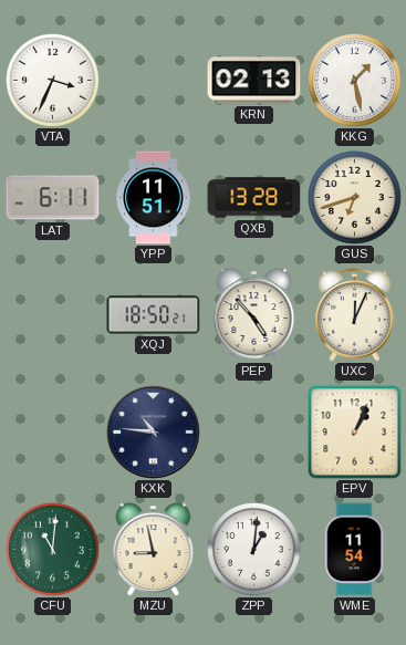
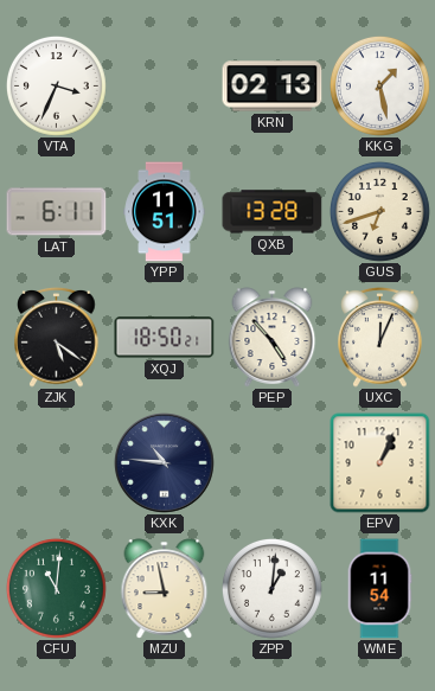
ZJK: none -> 5:21 (57, 338)
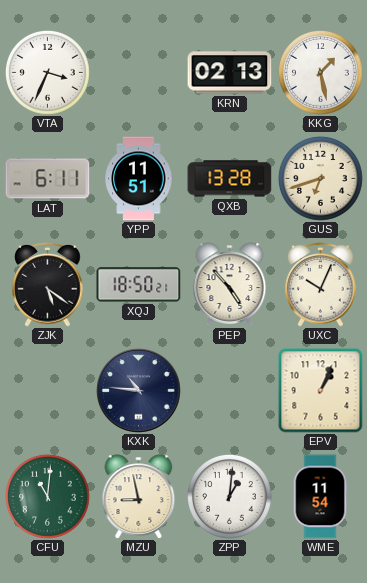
UXC: 12:04 -> 10:04 (321, 285)
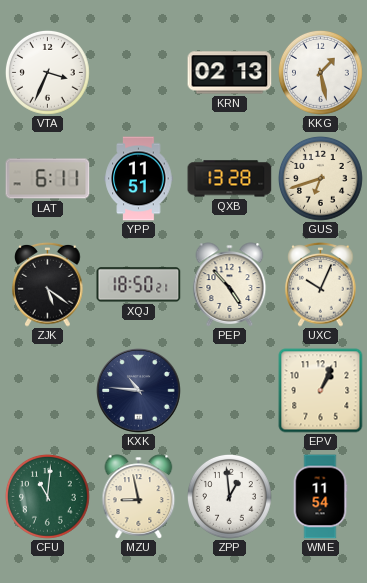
ZPP: 1:01 -> 12:59 (229, 496)
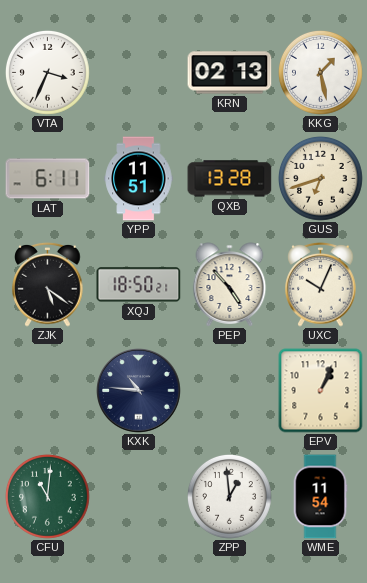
MZU: 8:58 -> none (139, 497)
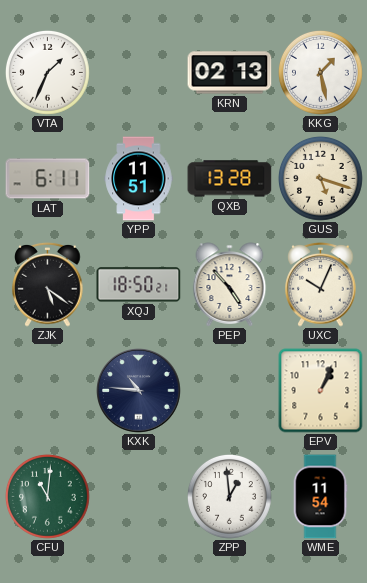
VTA: 3:34 -> 1:34 (47, 72)
GUS: 6:42 -> 5:18 (320, 178)
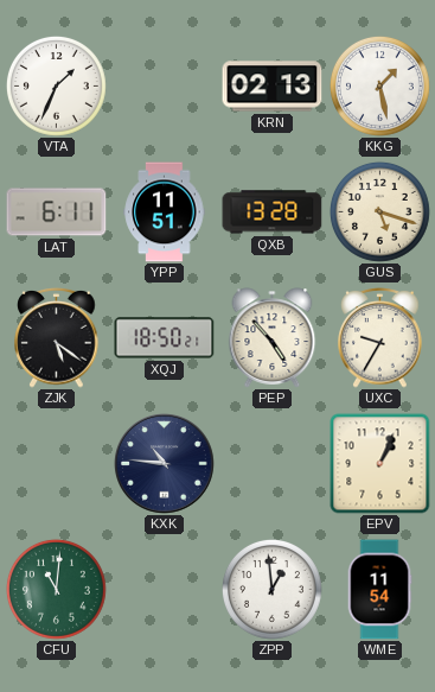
UXC: 10:04 -> 9:35 (380, 338)
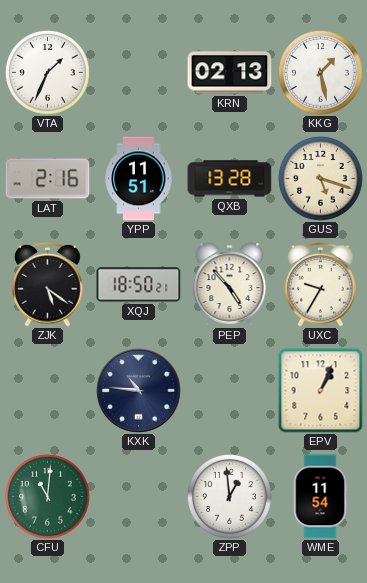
LAT: 6:11 -> 2:16 (48, 179)
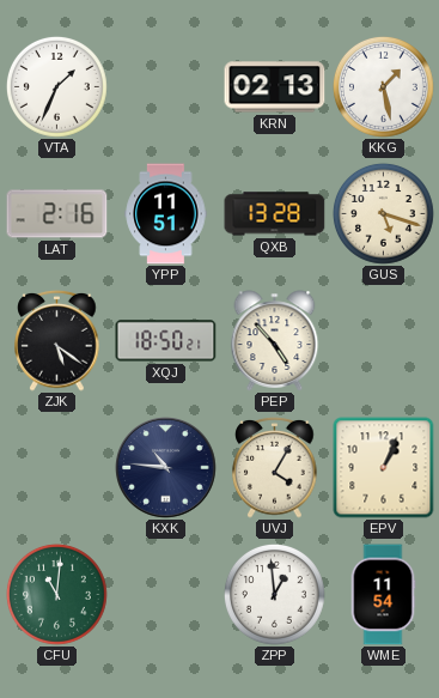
UXC: 9:35 -> none (321, 285)
UVJ: none -> 4:05 (275, 468)
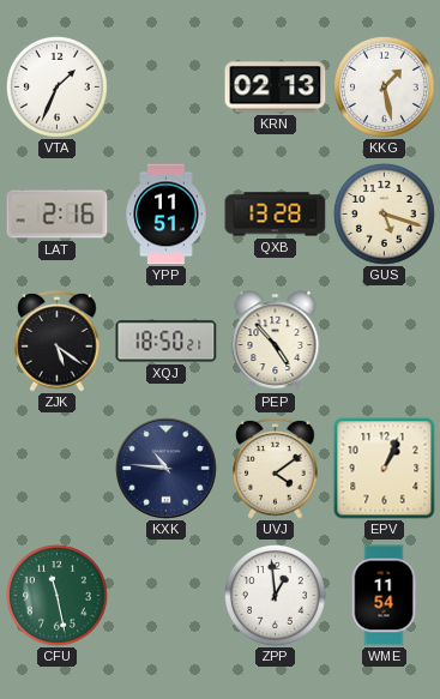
UVJ: 4:05 -> 4:09 (276, 469)
CFU: 11:01 -> 11:28 (56, 595)
